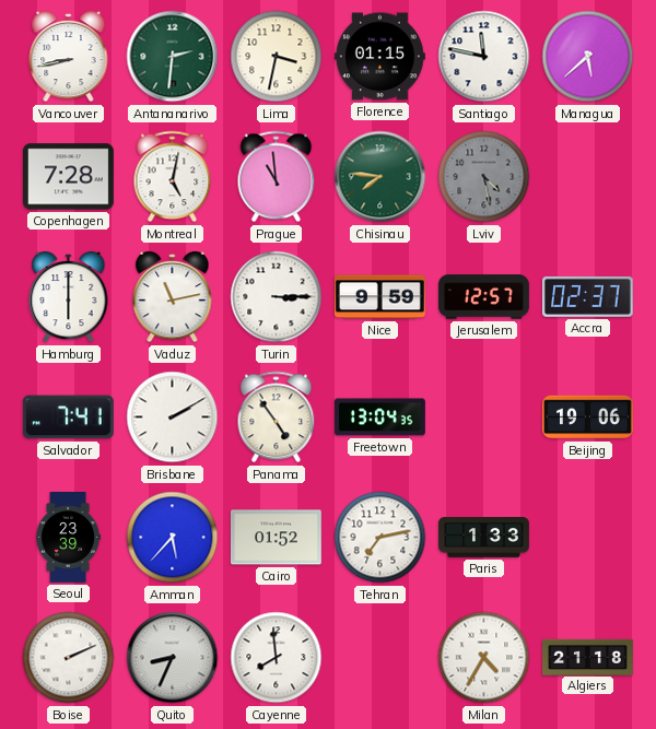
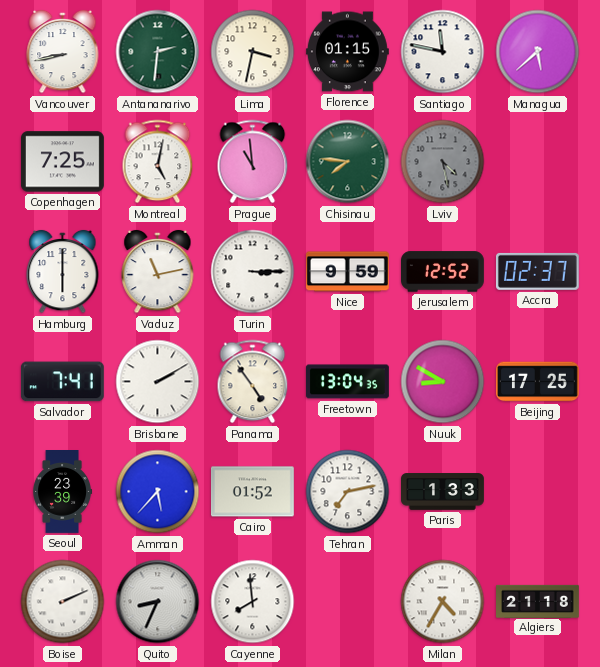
Copenhagen: 7:28 -> 7:25 (62, 162)
Jerusalem: 12:57 -> 12:52 (443, 272)
Nuuk: none -> 8:50 (443, 382)
Beijing: 19:06 -> 17:25 (538, 382)
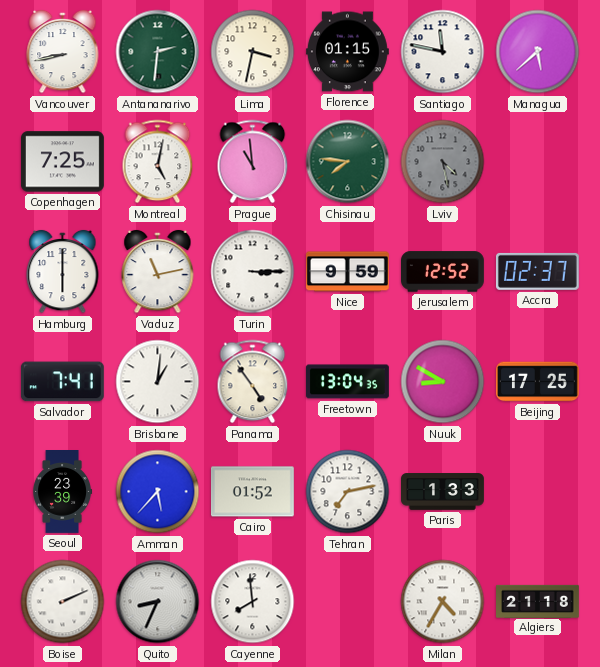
Brisbane: 2:10 -> 1:01 (158, 382)
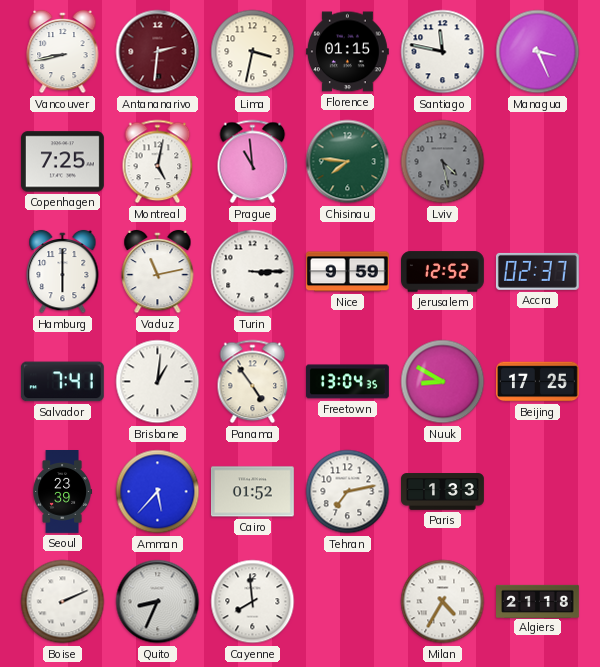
Antananarivo dial: green -> burgundy (158, 52)
Managua: 5:38 -> 3:26 (538, 52)
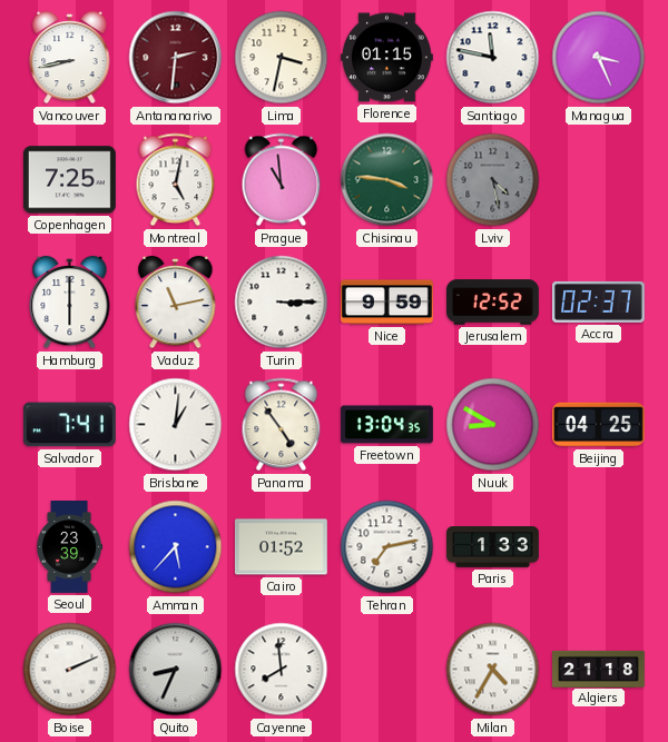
Chisinau: 7:46 -> 3:46 (387, 180)
Beijing: 17:25 -> 04:25 (599, 425)
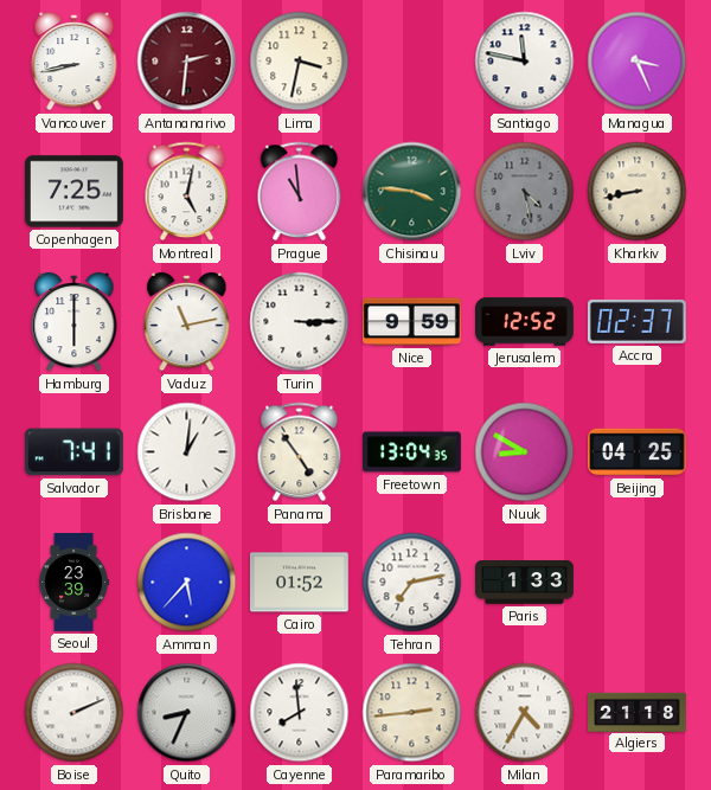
Florence: 01:15 -> none (386, 58)
Kharkiv: none -> 8:43 (638, 192)
Paramaribo: none -> 2:44 (412, 713)
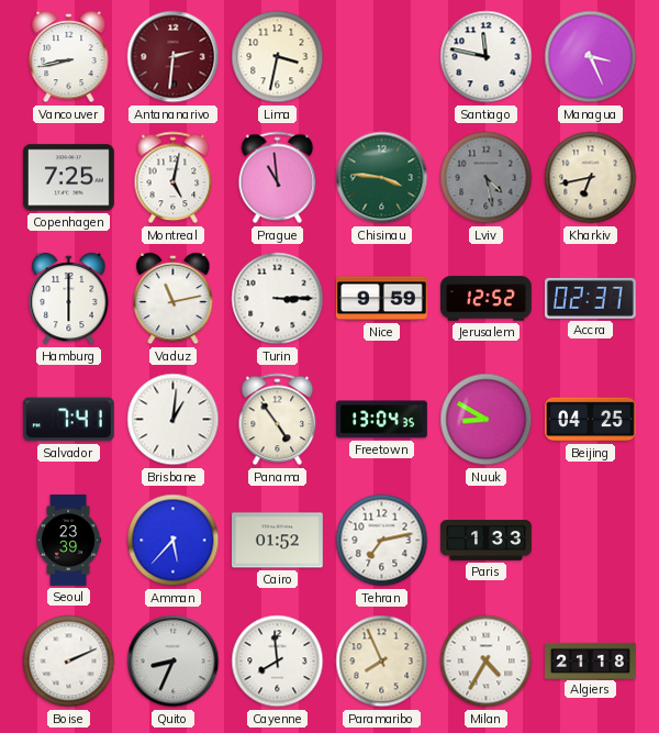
Kharkiv: 8:43 -> 6:43 (591, 178)
Paramaribo: 2:44 -> 7:56 (382, 662)
